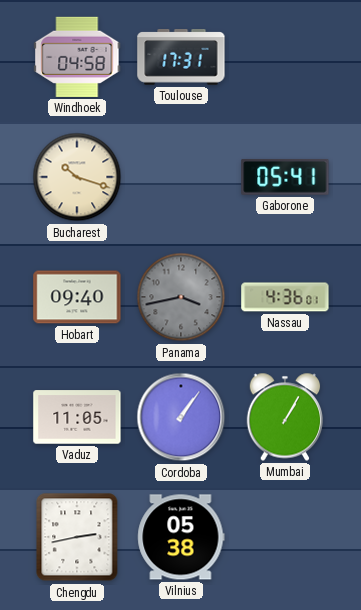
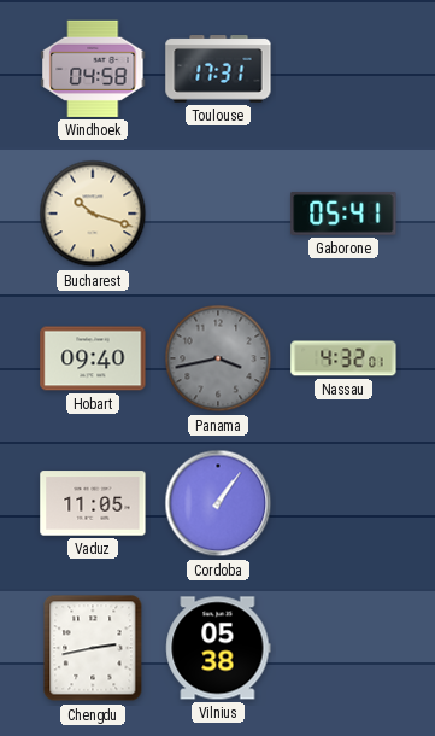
Nassau: 4:36 -> 4:32 (343, 358)
Mumbai: 1:05 -> none (285, 417)
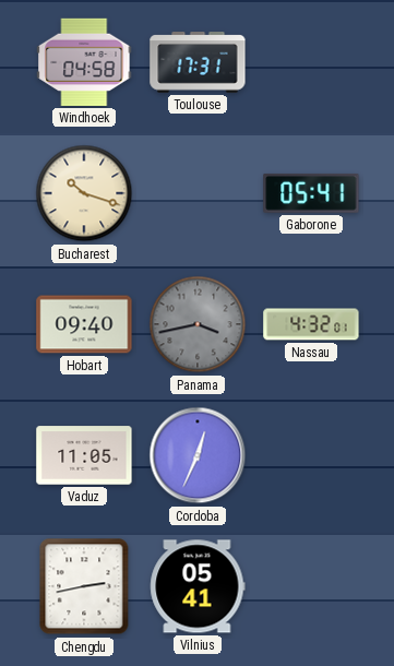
Cordoba: 1:06 -> 12:34 (198, 455)
Vilnius: 05:38 -> 05:41 (198, 586)
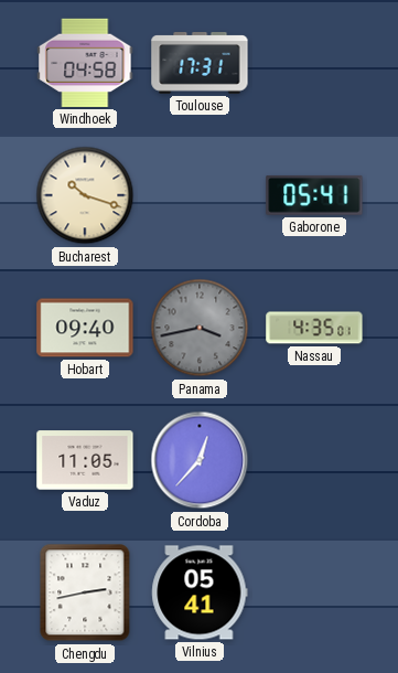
Nassau: 4:32 -> 4:35 (314, 328)
Cordoba: 12:34 -> 12:37 (200, 460)
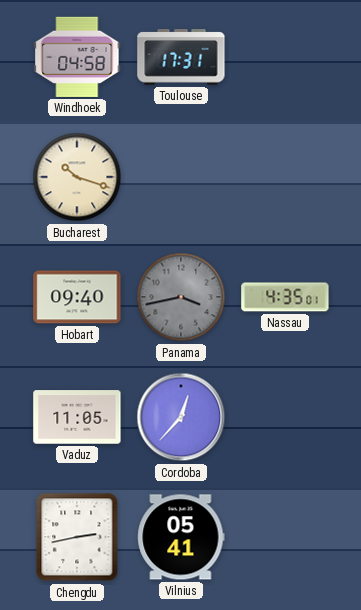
Gaborone: 05:41 -> none (314, 195)
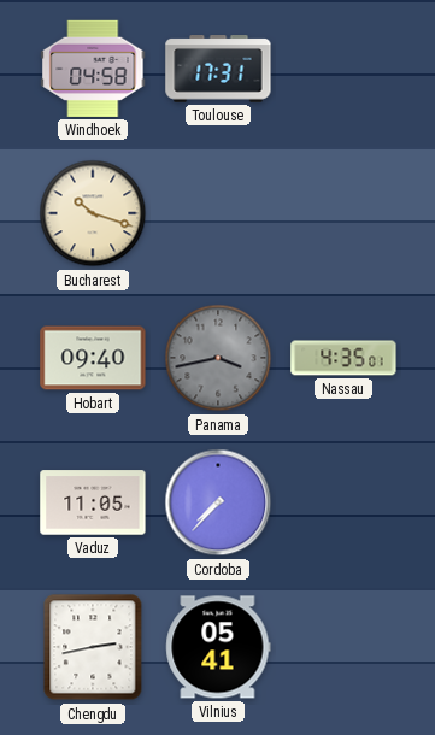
Cordoba: 12:37 -> 7:37 (218, 502)
